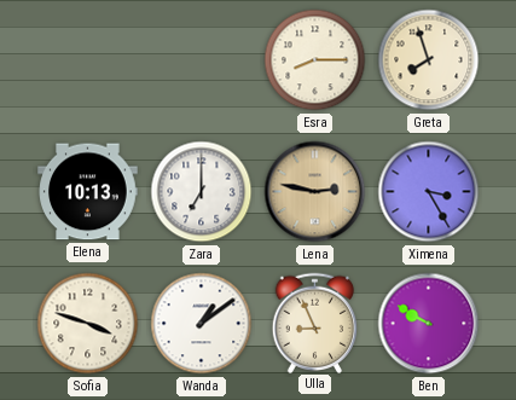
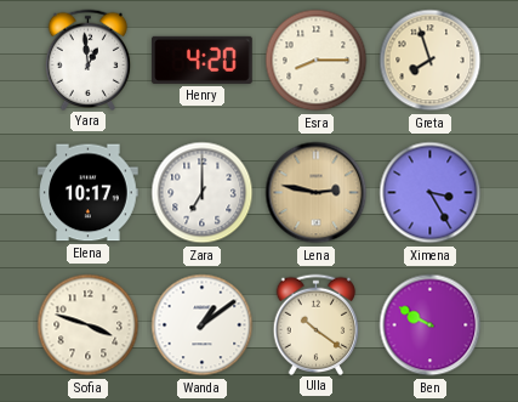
Yara: none -> 12:59 (89, 60)
Henry: none -> 4:20 (203, 60)
Elena: 10:13 -> 10:17 (89, 193)
Ulla: 8:56 -> 10:21 (317, 324)
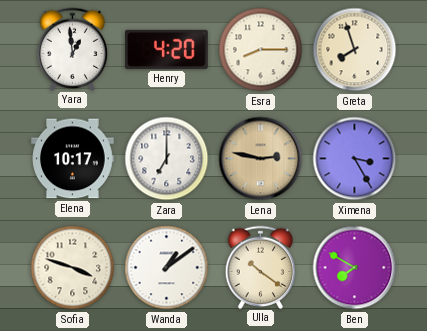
Ben: 9:50 -> 7:50 (355, 268)
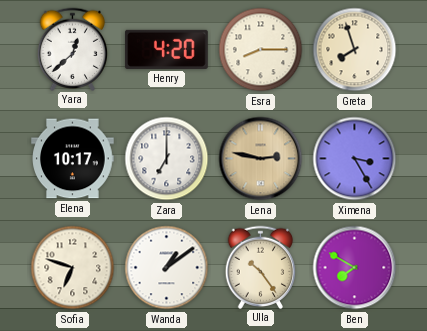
Yara: 12:59 -> 12:38 (73, 49)
Sofia: 3:48 -> 6:48 (73, 268)
Ulla: 10:21 -> 10:24 (261, 267)
